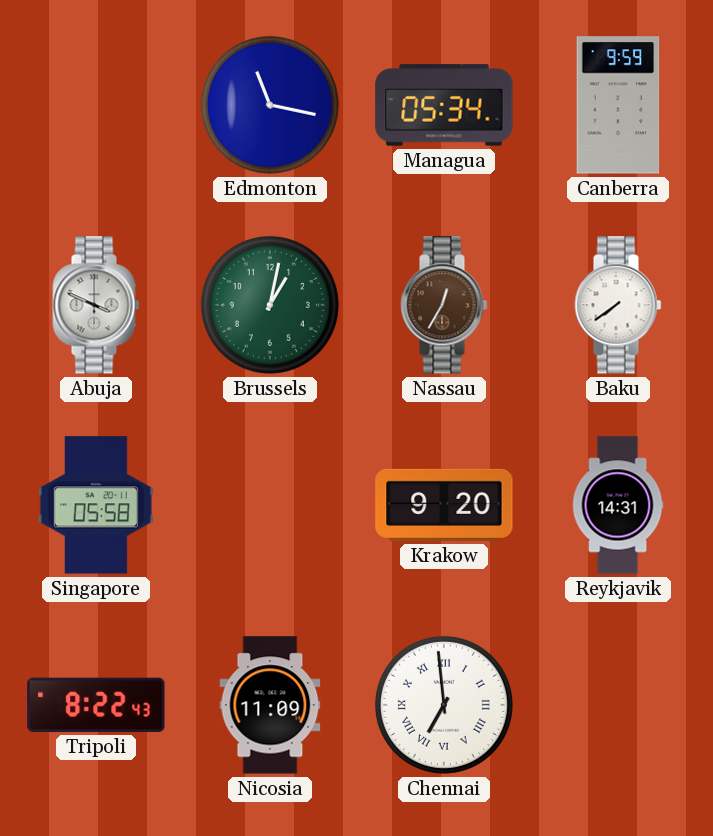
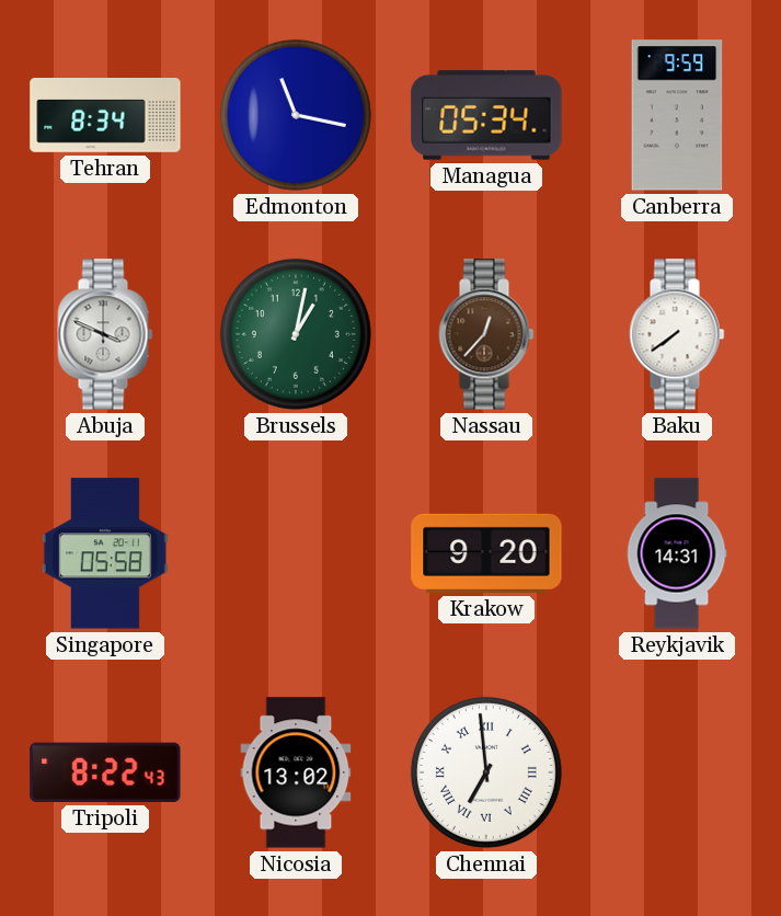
Tehran: none -> 8:34 (105, 115)
Nassau: 12:35 -> 12:37 (486, 334)
Nicosia: 11:09 -> 13:02 (296, 772)
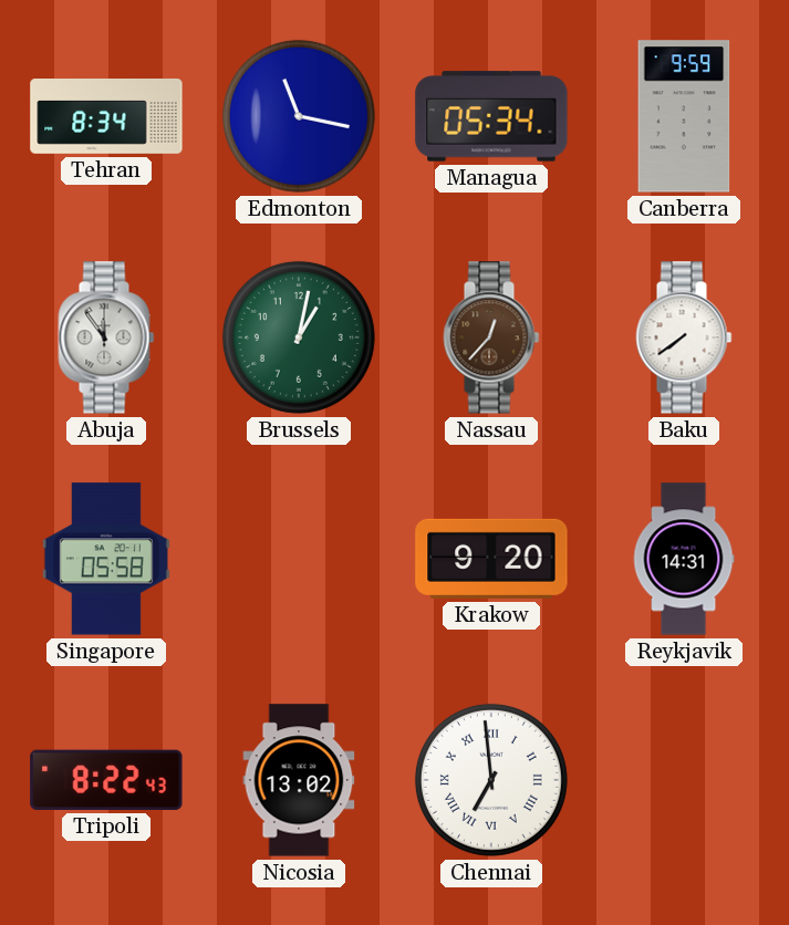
Abuja: 3:49 -> 11:54 (106, 337)
